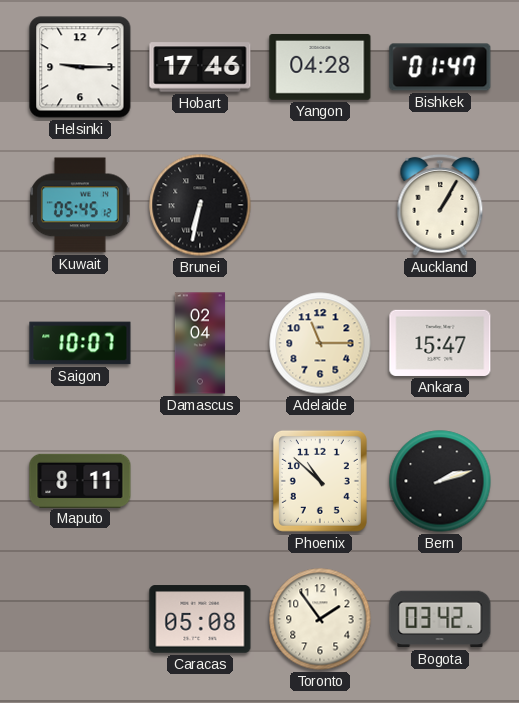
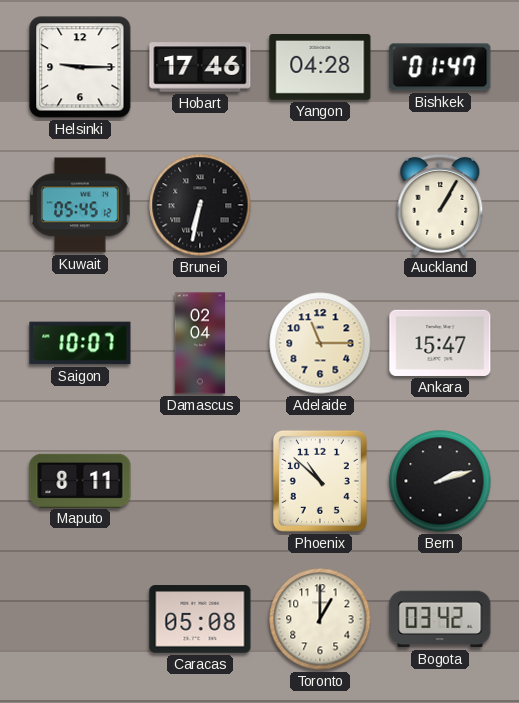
Toronto: 1:54 -> 1:00 (320, 619)
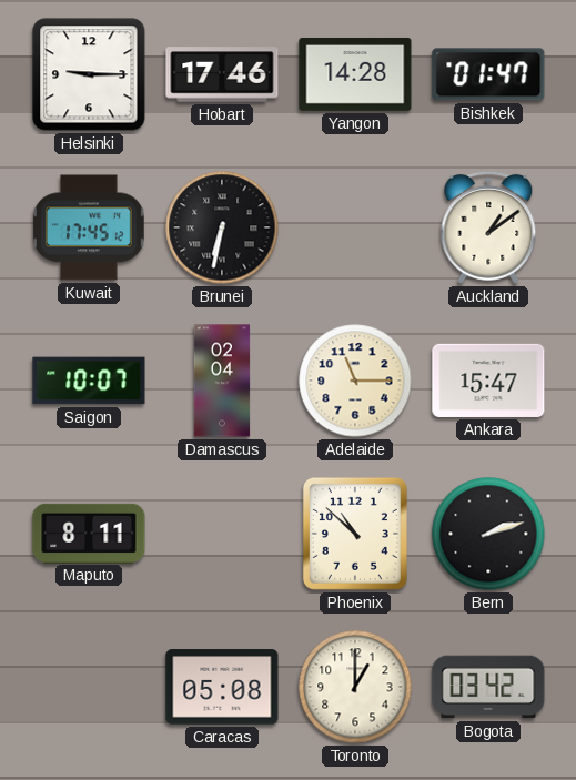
Yangon: 04:28 -> 14:28 (355, 74)
Kuwait: 05:45 -> 17:45 (89, 227)
Auckland: 1:05 -> 1:09 (488, 227)
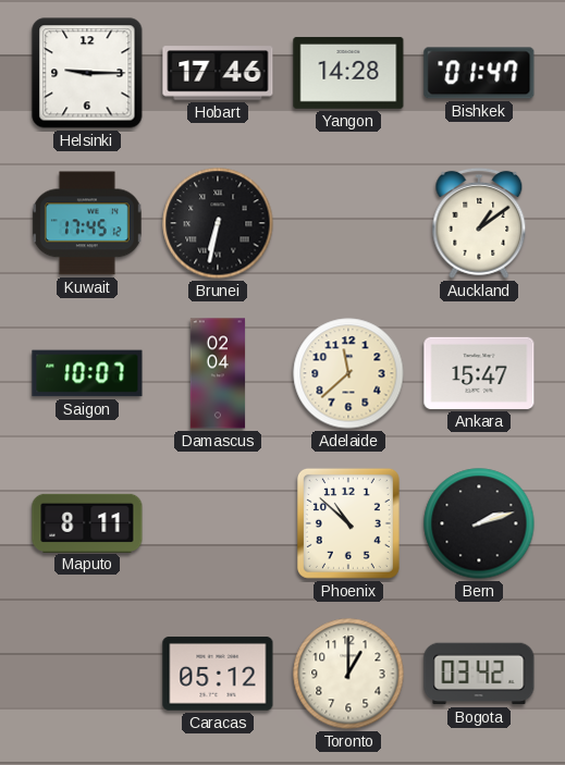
Adelaide: 11:15 -> 11:38 (348, 373)
Caracas: 05:08 -> 05:12 (218, 674)
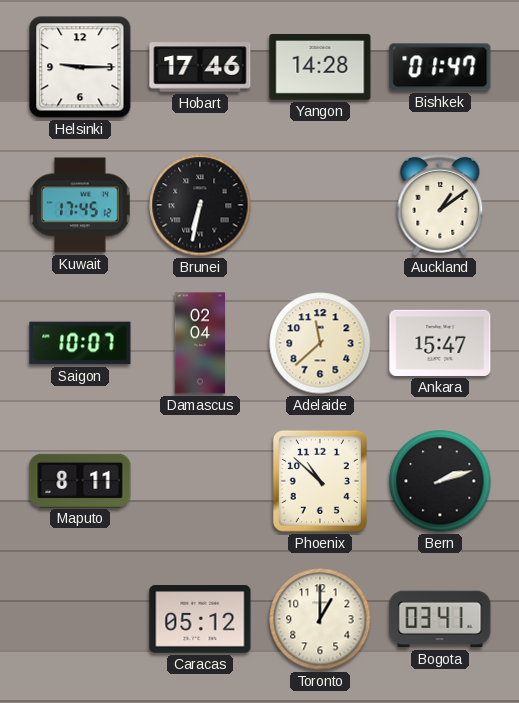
Bogota: 03:42 -> 03:41 (440, 619)
